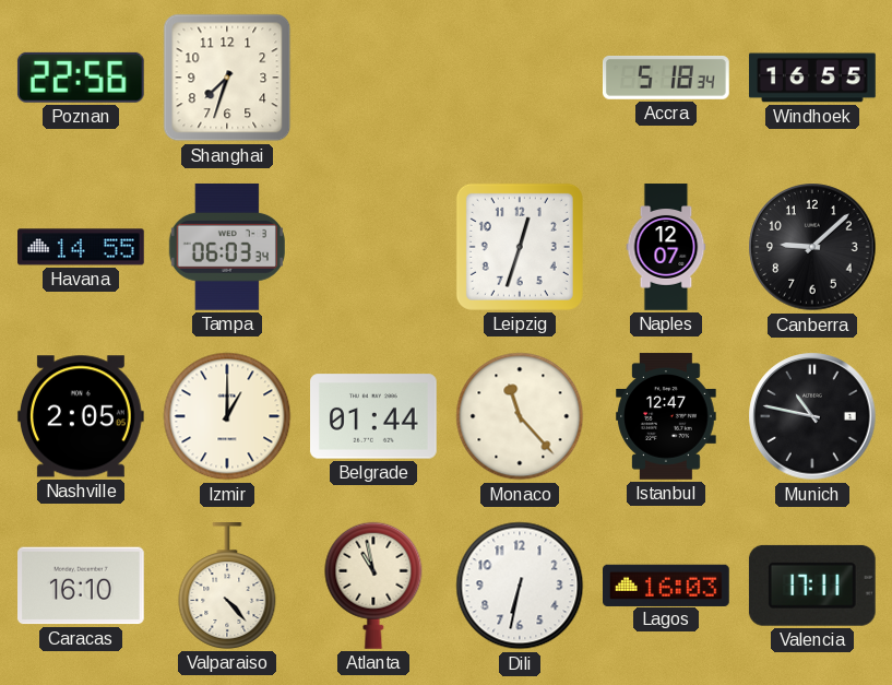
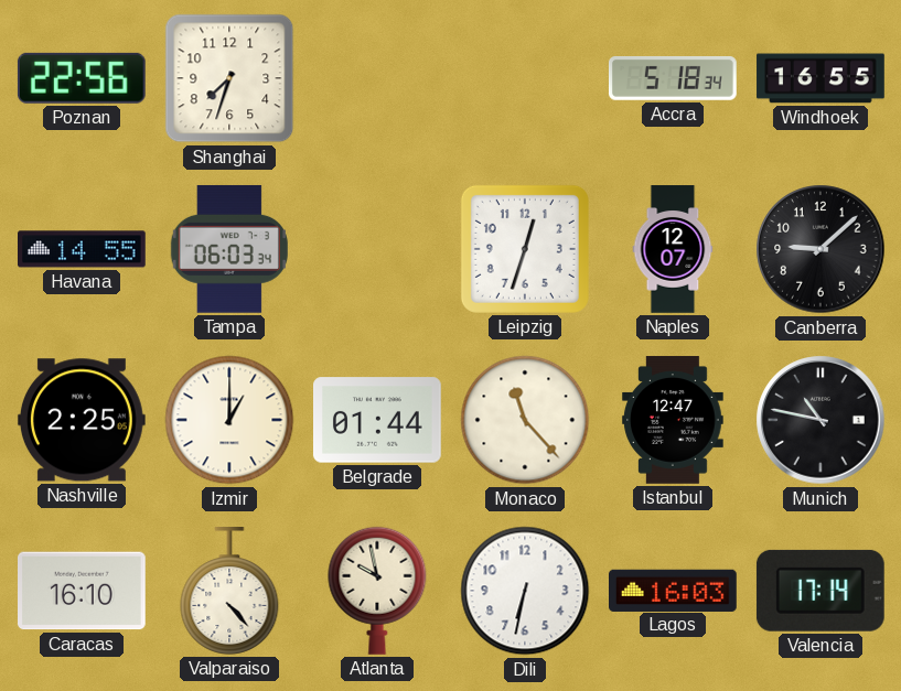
Nashville: 2:05 -> 2:25 (82, 420)
Atlanta: 10:58 -> 9:58 (377, 591)
Valencia: 17:11 -> 17:14 (820, 591)
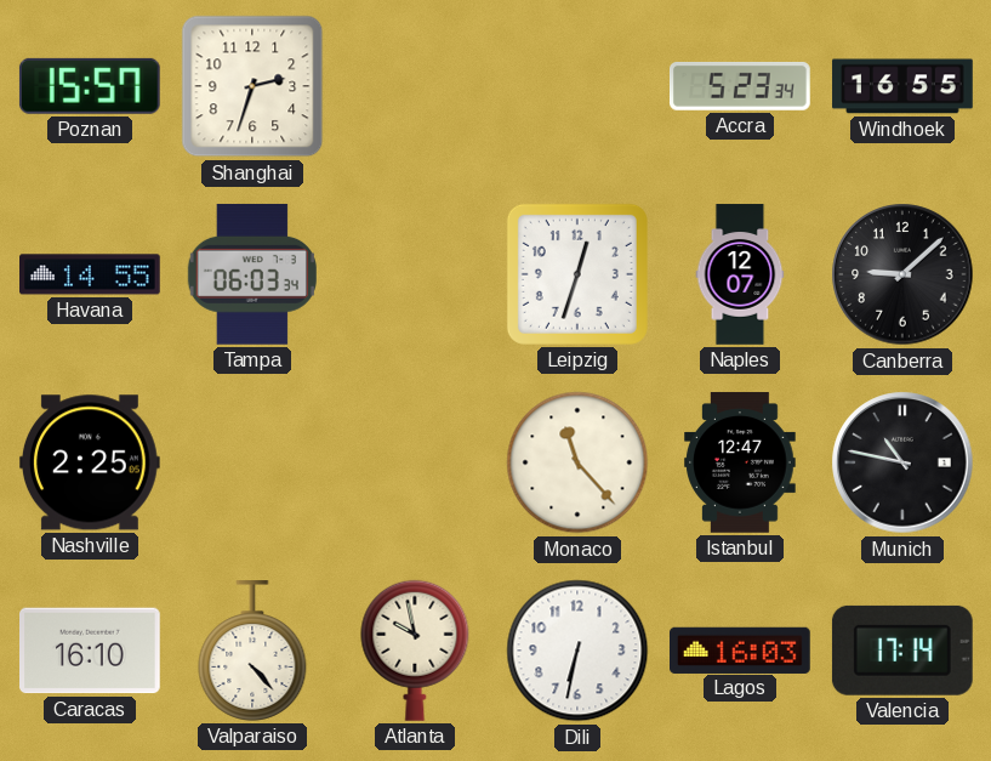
Poznan: 22:56 -> 15:57 (90, 86)
Shanghai: 7:33 -> 2:33 (252, 86)
Accra: 5:18 -> 5:23 (741, 86)
Izmir: 1:00 -> none (229, 420)
Belgrade: 01:44 -> none (378, 420)
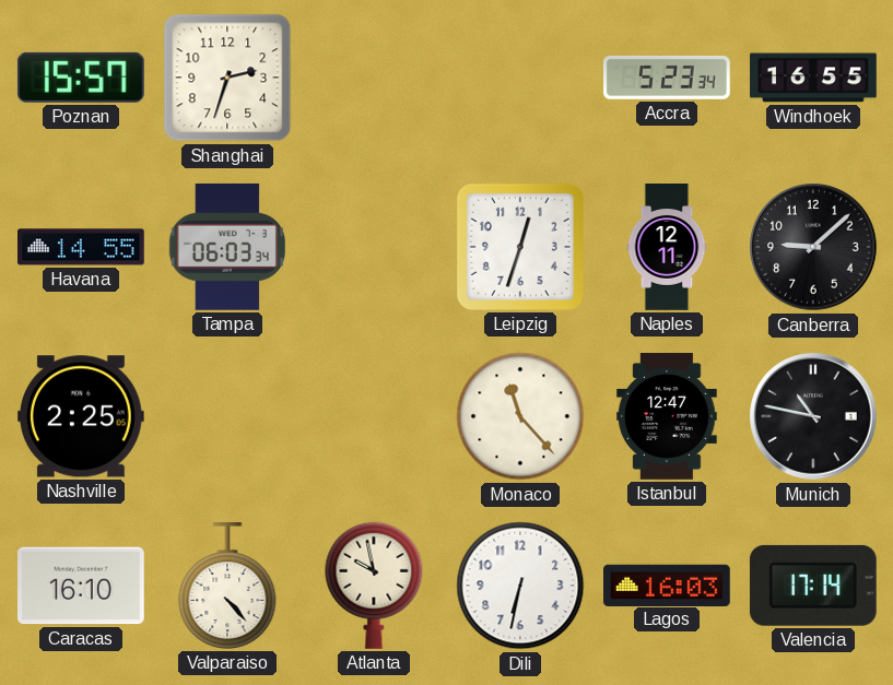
Naples: 12:07 -> 12:11 (667, 247)
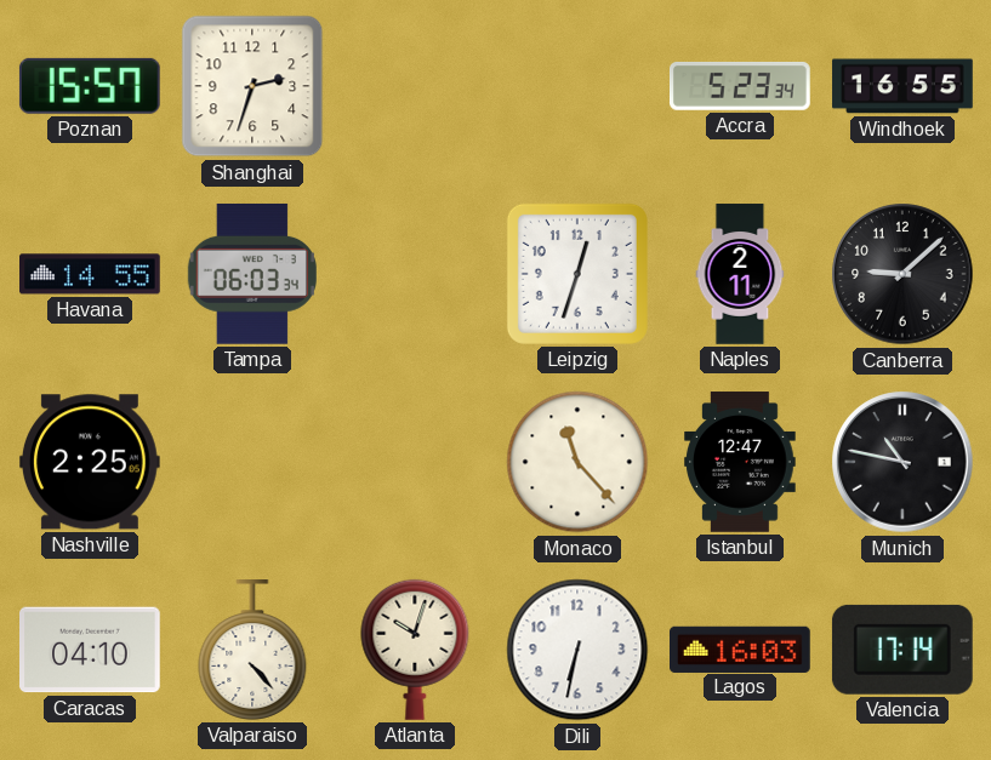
Naples: 12:11 -> 2:11 (740, 274)
Caracas: 16:10 -> 04:10 (91, 650)
Atlanta: 9:58 -> 10:03 (415, 650)
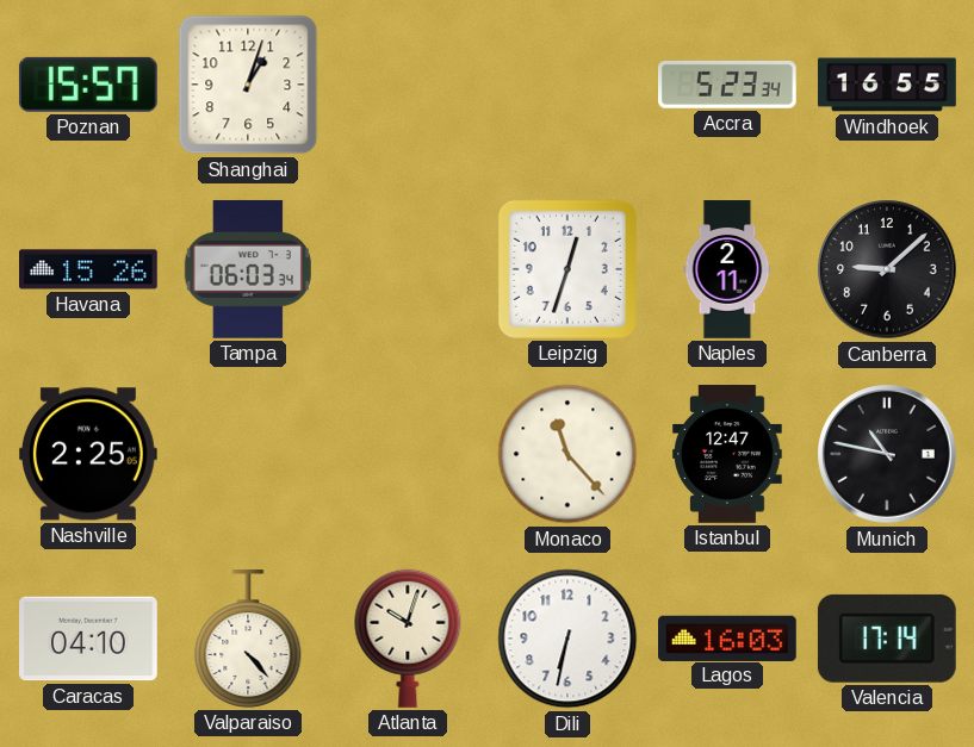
Shanghai: 2:33 -> 1:03 (248, 85)
Havana: 14:55 -> 15:26 (89, 269)
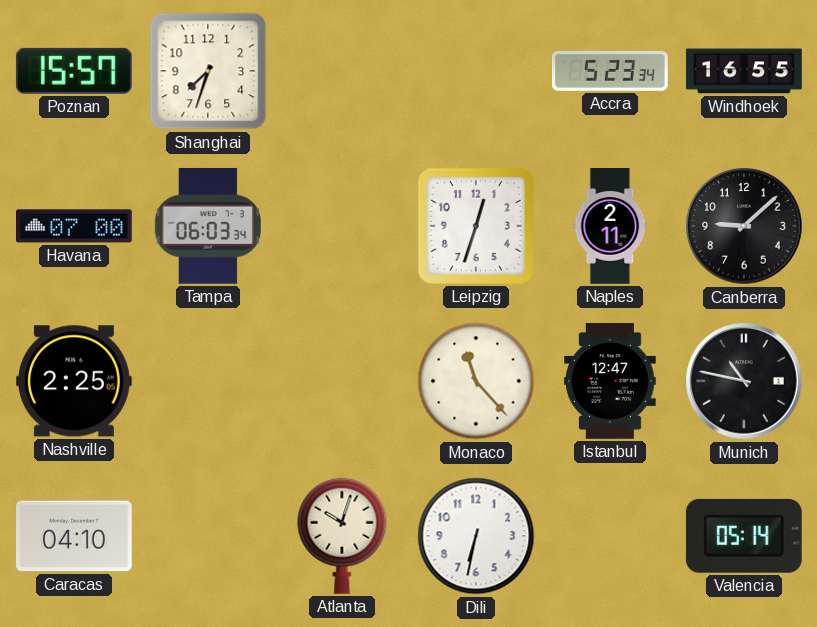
Shanghai: 1:03 -> 7:33 (208, 71)
Havana: 15:26 -> 07:00 (75, 226)
Valparaiso: 4:23 -> none (248, 640)
Lagos: 16:03 -> none (728, 637)
Valencia: 17:14 -> 05:14 (744, 536)
